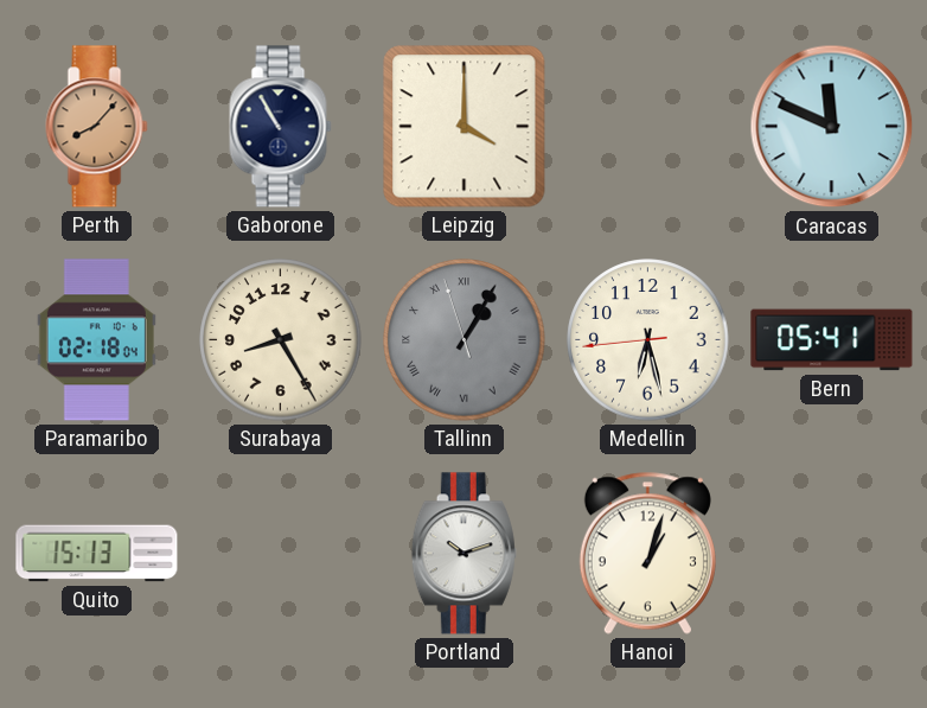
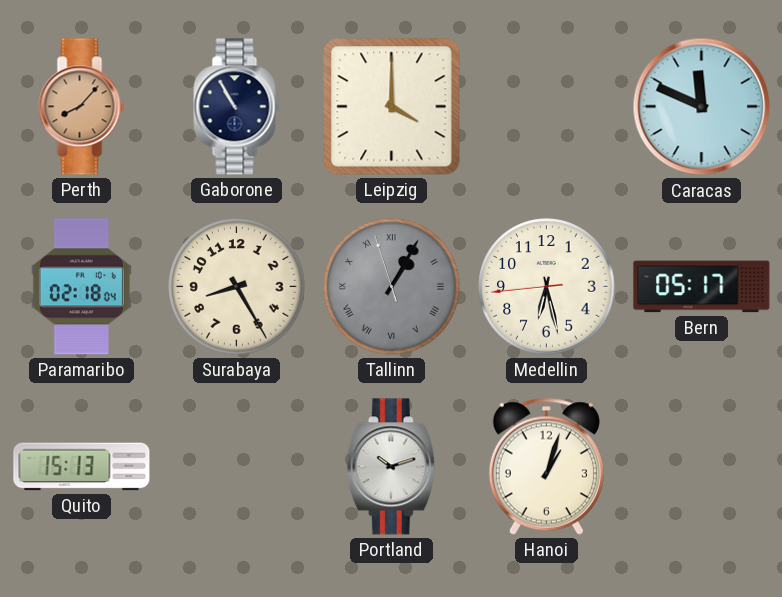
Bern: 05:41 -> 05:17 (702, 287)
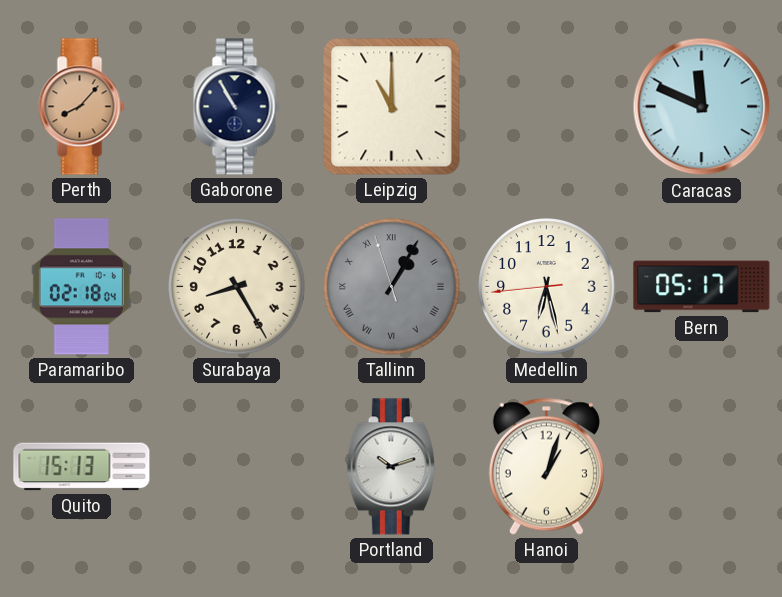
Leipzig: 4:00 -> 11:00 (392, 107)
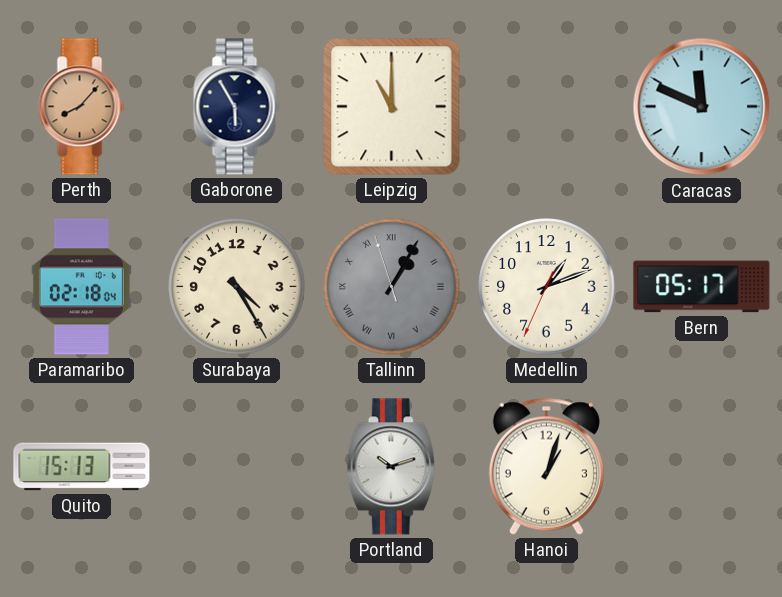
Gaborone: 10:55 -> 5:55 (237, 107)
Surabaya: 8:25 -> 4:25 (237, 287)
Medellin: 6:27 -> 1:11 (547, 287)
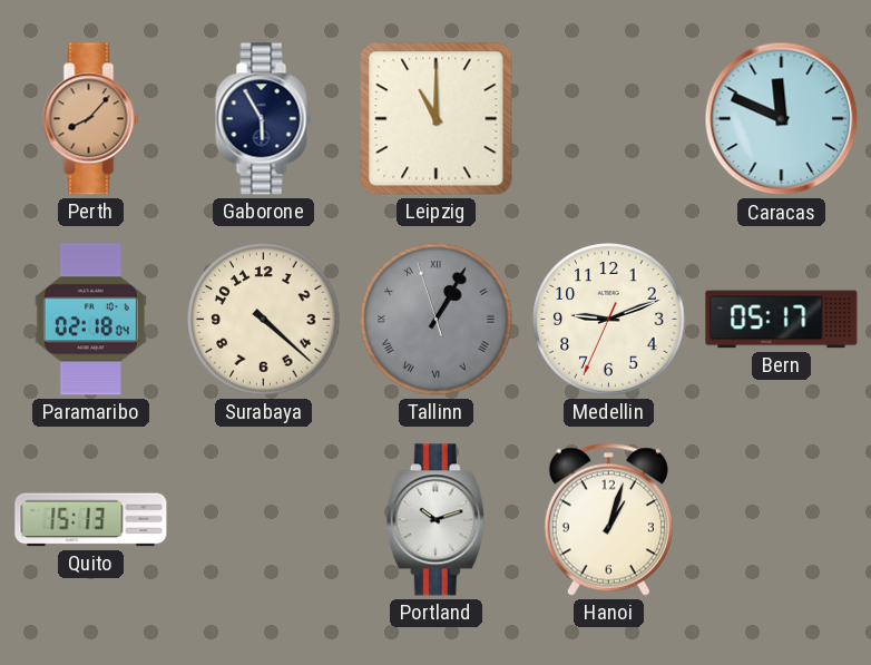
Surabaya: 4:25 -> 4:22 (264, 320)
Medellin: 1:11 -> 9:11 (609, 320)
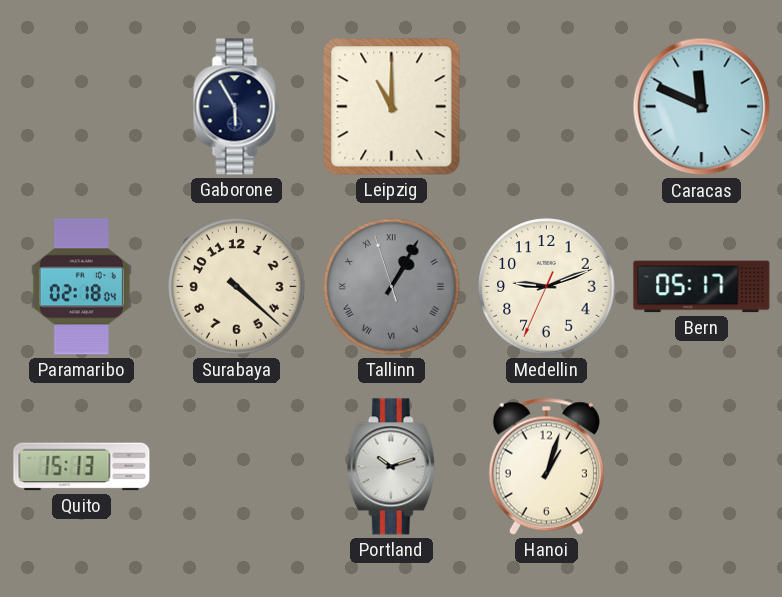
Perth: 8:07 -> none (91, 119)
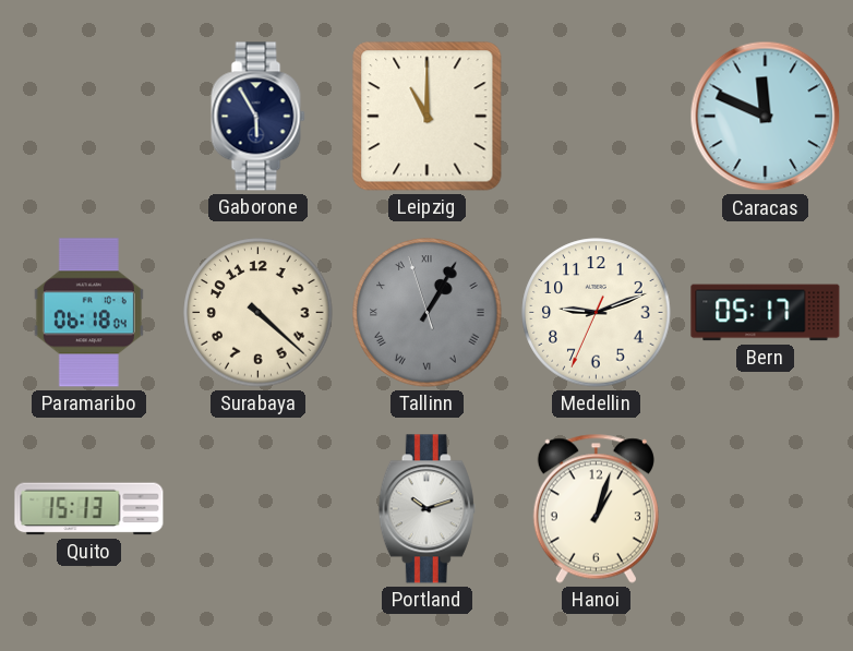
Paramaribo: 02:18 -> 06:18 (88, 313)
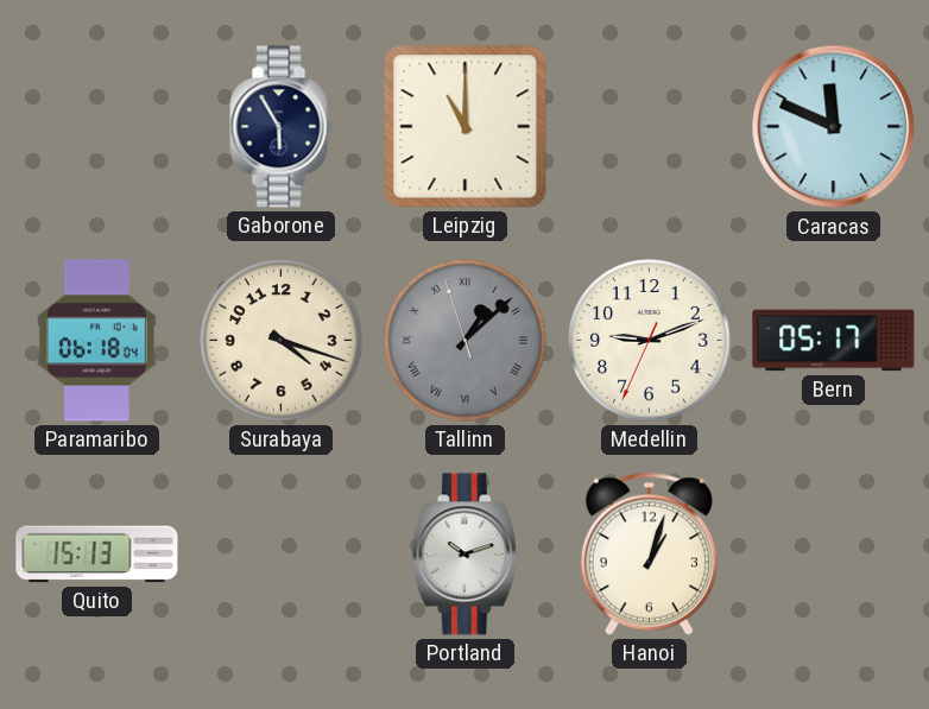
Surabaya: 4:22 -> 4:18 (282, 341)
Tallinn: 1:04 -> 1:07 (466, 341)
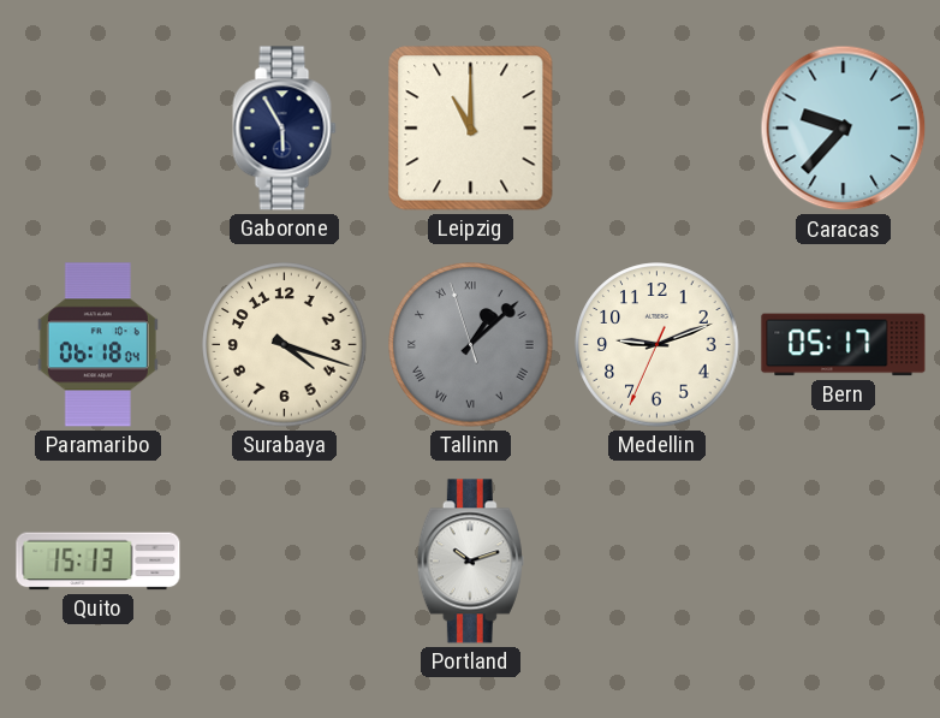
Caracas: 11:49 -> 9:37 (844, 129)
Hanoi: 1:03 -> none (649, 553)
